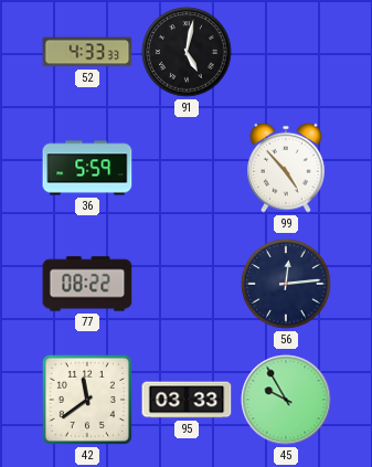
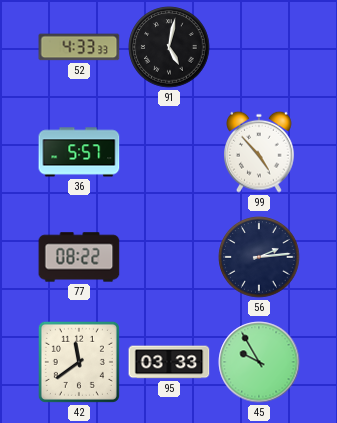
36: 5:59 -> 5:57 (79, 152)
56: 12:14 -> 2:14 (259, 257)
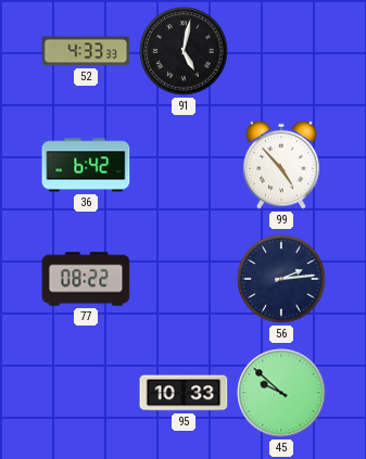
36: 5:57 -> 6:42 (86, 165)
42: 11:39 -> none (79, 362)
95: 03:33 -> 10:33 (184, 393)
45: 9:55 -> 9:52 (281, 393)
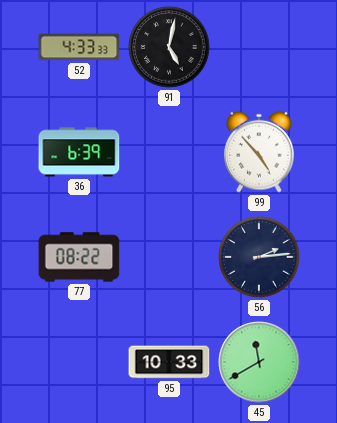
36: 6:42 -> 6:39 (79, 152)
45: 9:52 -> 11:40 (259, 362)
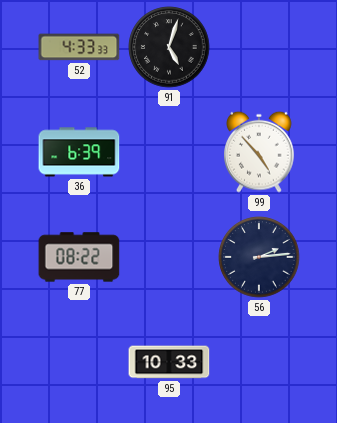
91: 5:02 -> 5:03 (169, 47)
45: 11:40 -> none (259, 362)
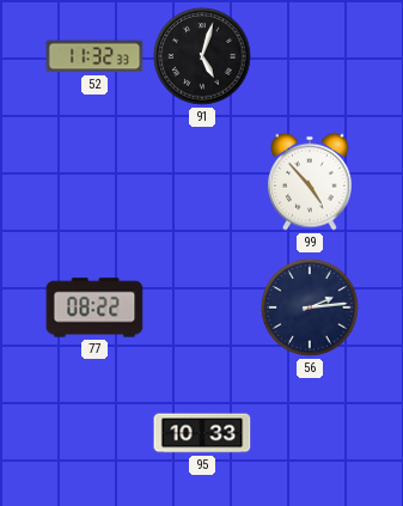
52: 4:33 -> 11:32 (94, 56)
36: 6:39 -> none (79, 152)
